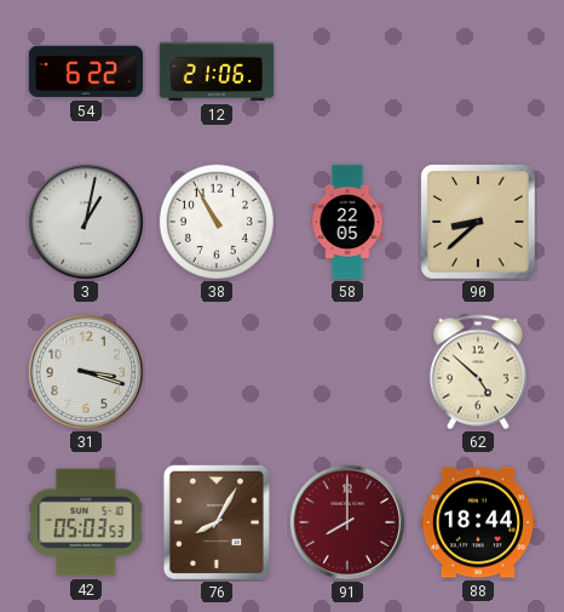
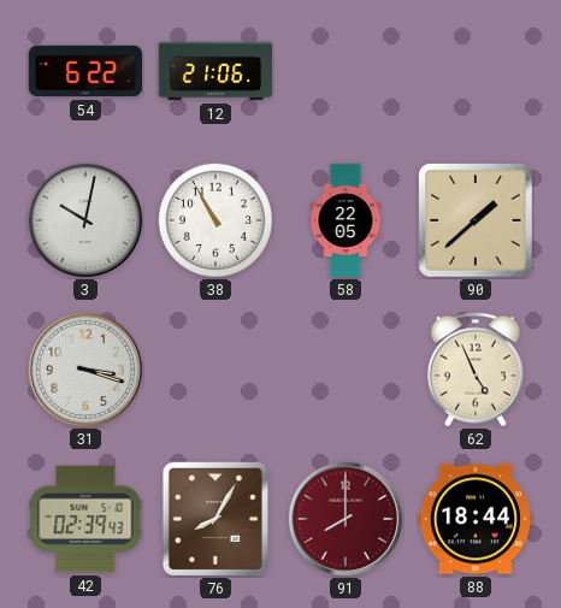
3: 1:02 -> 10:02 (84, 219)
90: 8:38 -> 1:38 (477, 222)
62: 4:52 -> 4:56 (476, 370)
42: 05:03 -> 02:39 (85, 519)
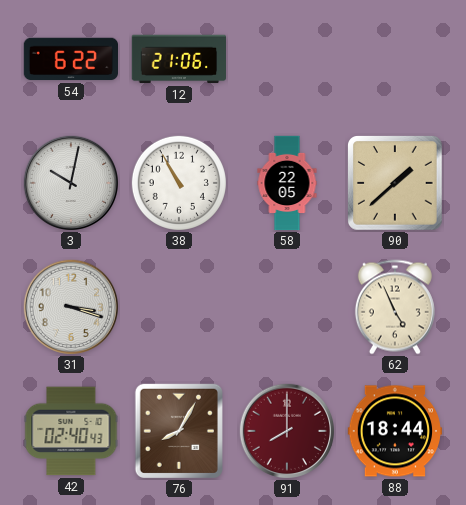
42: 02:39 -> 02:40 (71, 431)
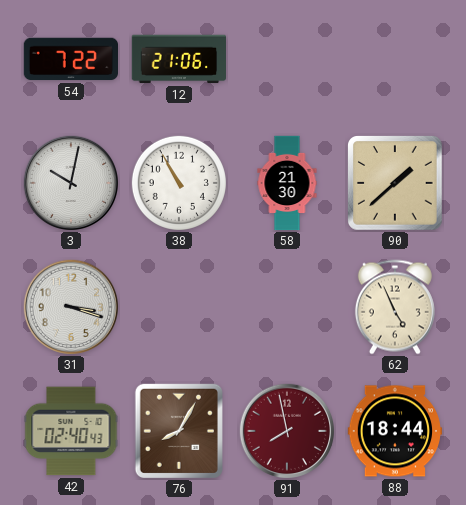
54: 6:22 -> 7:22 (70, 59)
58: 22:05 -> 21:30 (287, 183)
91: 8:00 -> 7:58 (286, 430)
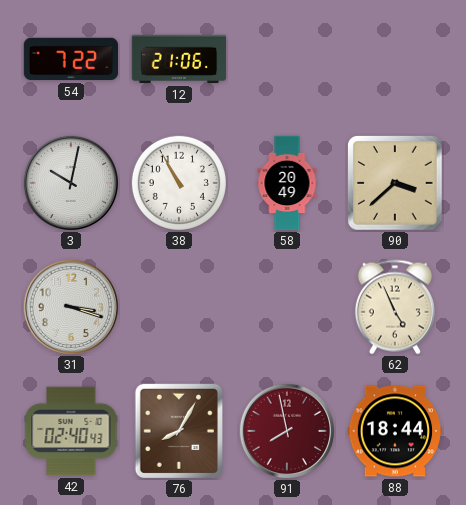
58: 21:30 -> 20:49 (287, 183)
90: 1:38 -> 3:38 (396, 184)
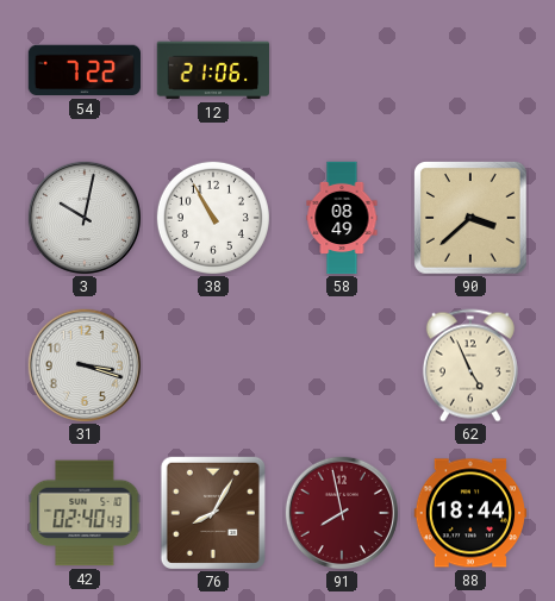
58: 20:49 -> 08:49 (342, 218)
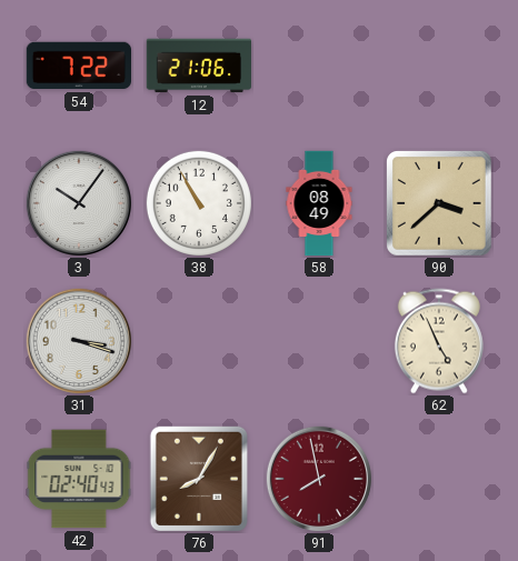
3: 10:02 -> 10:06 (78, 202)
88: 18:44 -> none (470, 513)
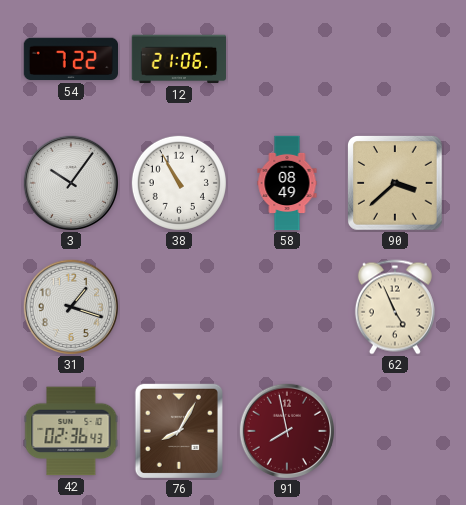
31: 3:18 -> 1:18 (70, 306)
42: 02:40 -> 02:36 (71, 431)
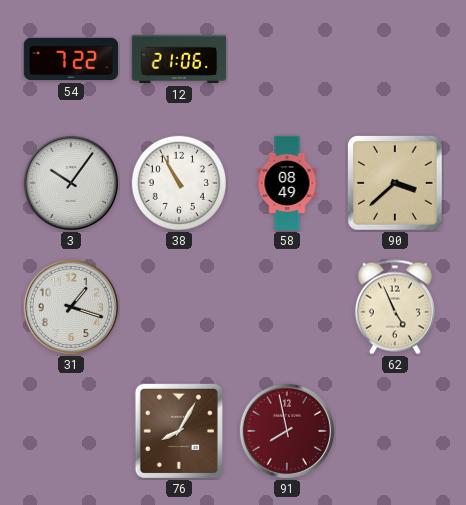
42: 02:36 -> none (71, 431)
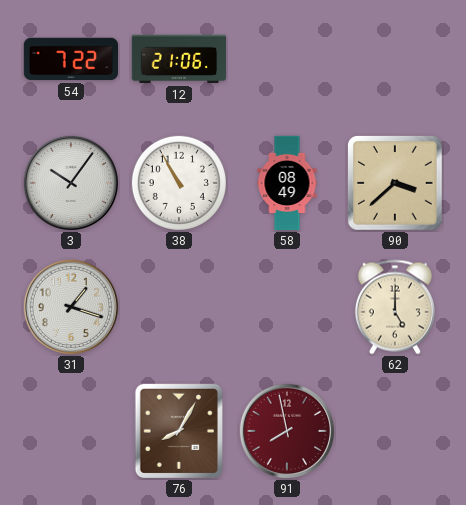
62: 4:56 -> 5:00 (395, 307)
